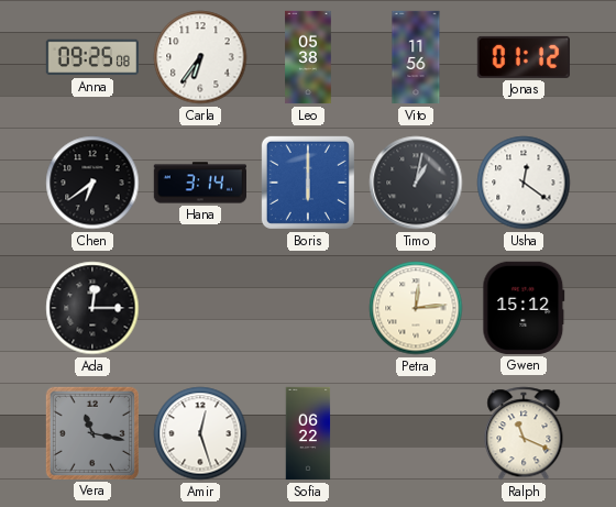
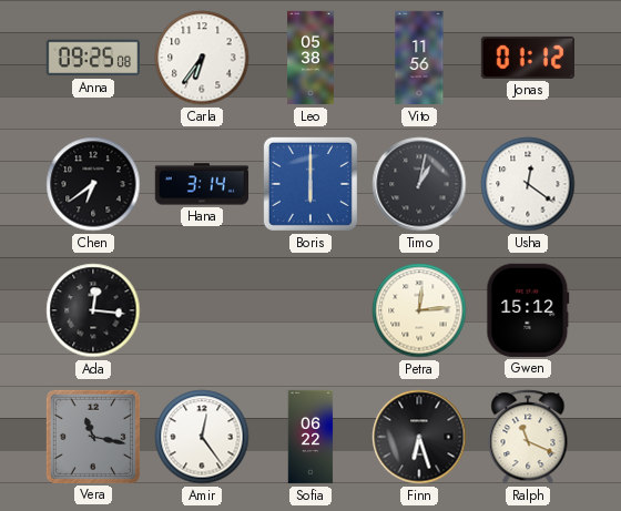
Ada: 12:15 -> 12:16 (93, 310)
Amir: 12:27 -> 12:24 (202, 437)
Finn: none -> 6:27 (419, 437)
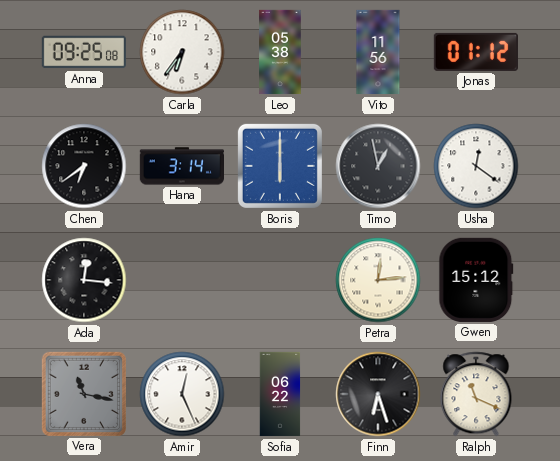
Timo: 1:02 -> 12:58 (378, 166)
Amir: 12:24 -> 12:26 (182, 394)
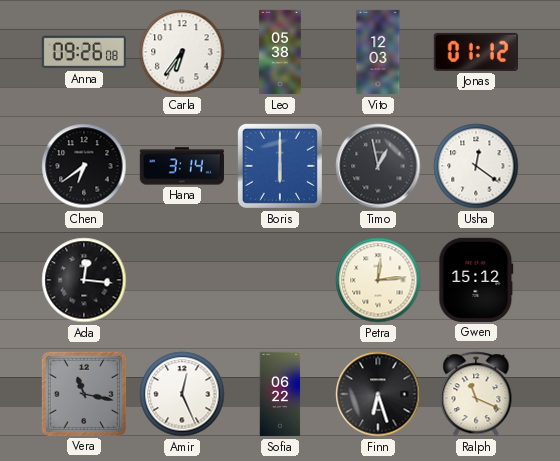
Anna: 09:25 -> 09:26 (84, 52)
Vito: 11:56 -> 12:03 (378, 52)
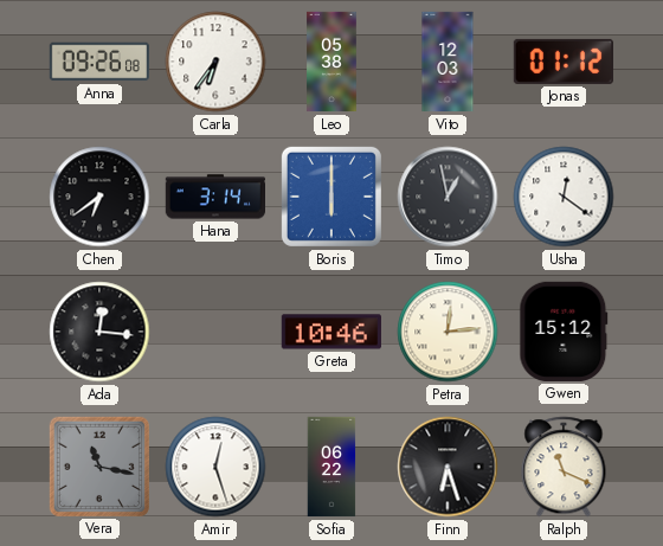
Greta: none -> 10:46 (331, 332)
Amir: 12:26 -> 12:27 (215, 467)
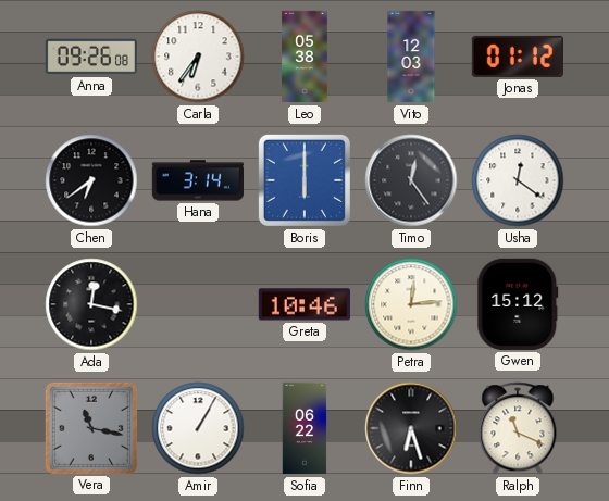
Timo: 12:58 -> 12:24 (411, 180)
Ada: 12:16 -> 12:17 (91, 304)
Amir: 12:27 -> 1:05 (198, 428)
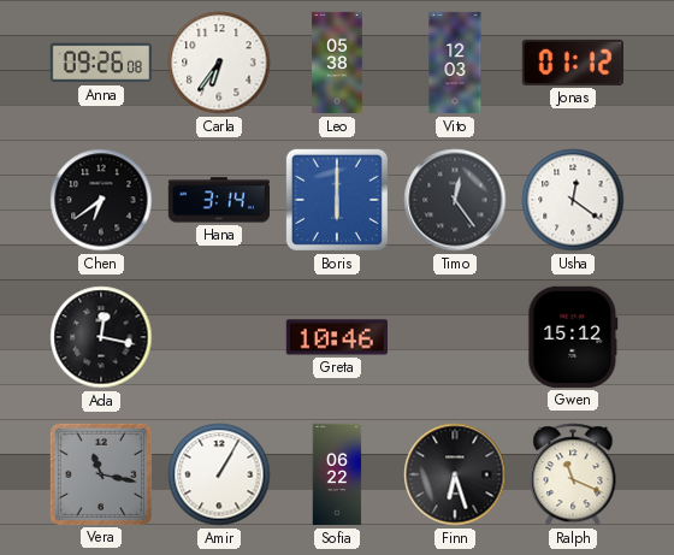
Petra: 12:14 -> none (411, 304)
